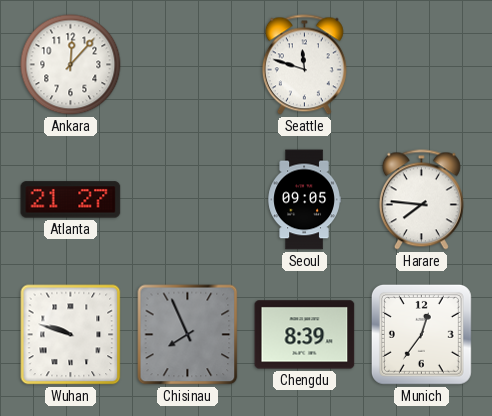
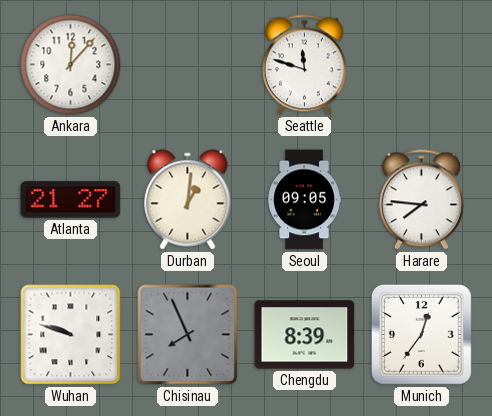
Durban: none -> 1:01 (188, 200)
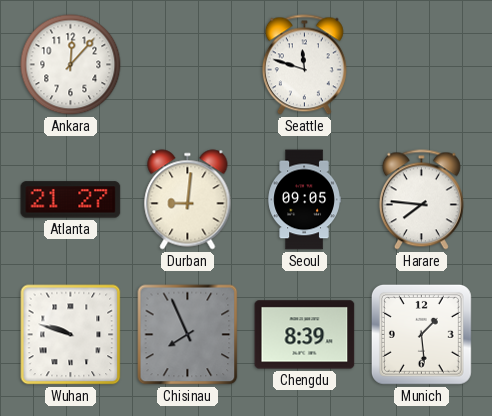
Durban: 1:01 -> 9:01 (188, 200)
Munich: 12:36 -> 1:29 (421, 334)
